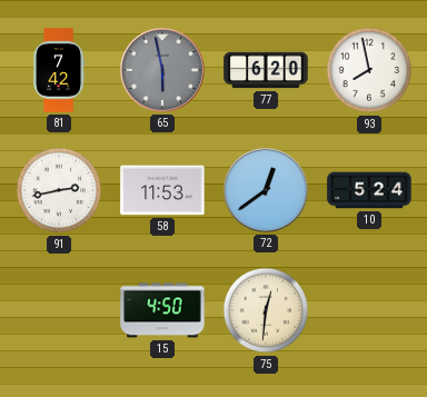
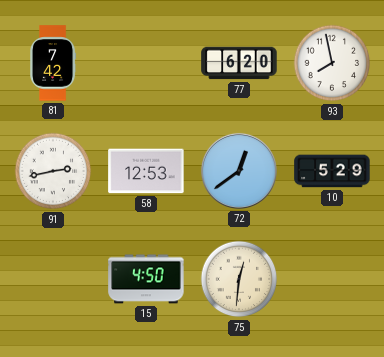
65: 5:58 -> none (162, 70)
58: 11:53 -> 12:53 (146, 171)
10: 5:24 -> 5:29 (332, 171)
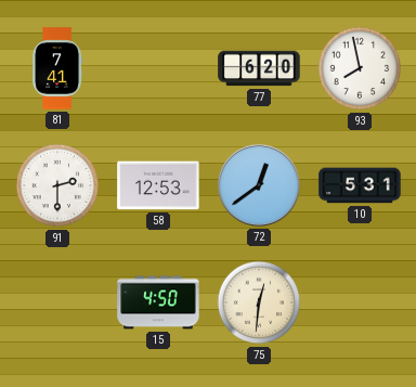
81: 7:42 -> 7:41 (58, 68)
91: 2:43 -> 2:30 (57, 185)
10: 5:29 -> 5:31 (360, 185)
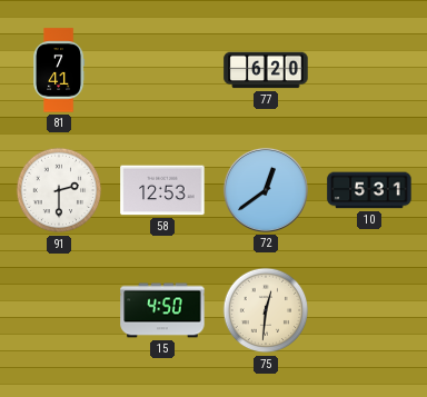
93: 7:58 -> none (360, 68)
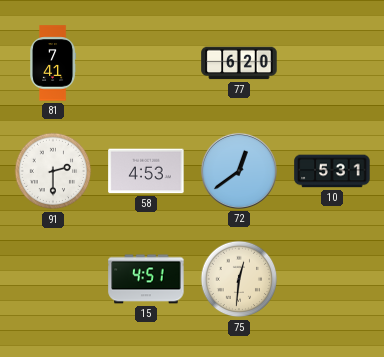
58: 12:53 -> 4:53 (146, 171)
15: 4:50 -> 4:51 (146, 279)
